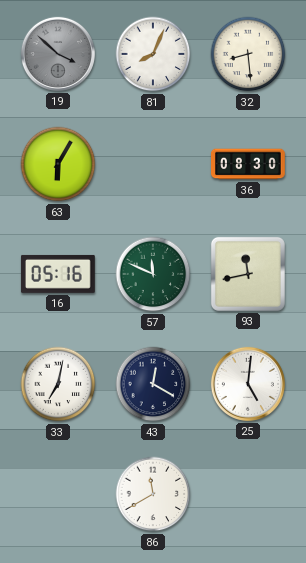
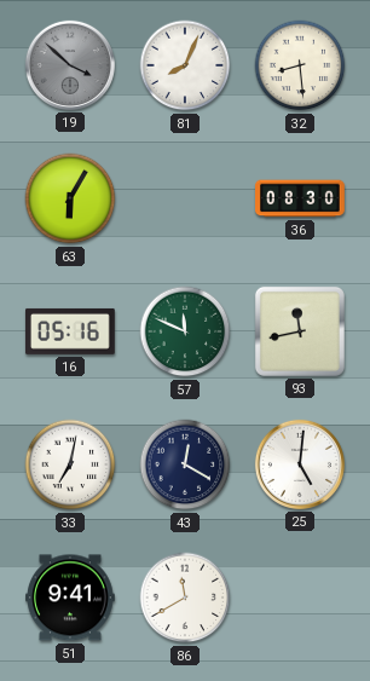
51: none -> 9:41 (71, 598)
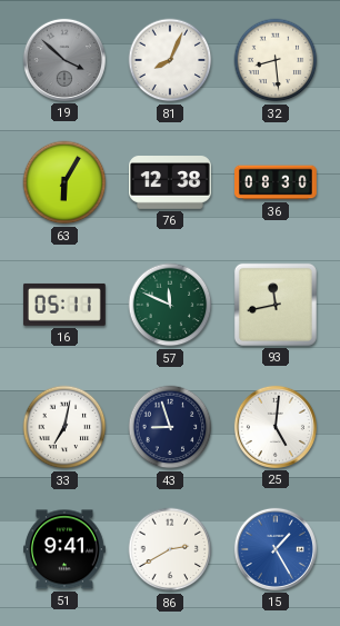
76: none -> 12:38 (171, 183)
16: 05:16 -> 05:11 (64, 305)
43: 12:20 -> 8:57 (170, 427)
86: 11:40 -> 2:40 (170, 549)
15: none -> 1:25 (276, 549)
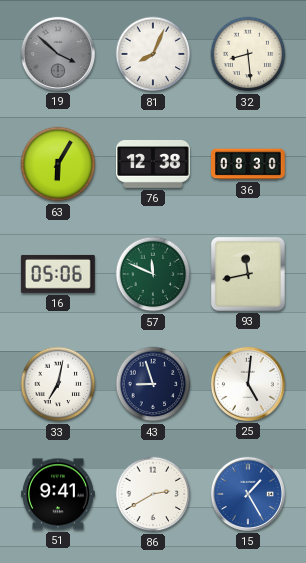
16: 05:11 -> 05:06 (58, 274)
